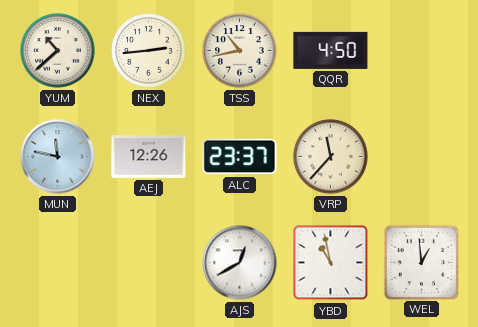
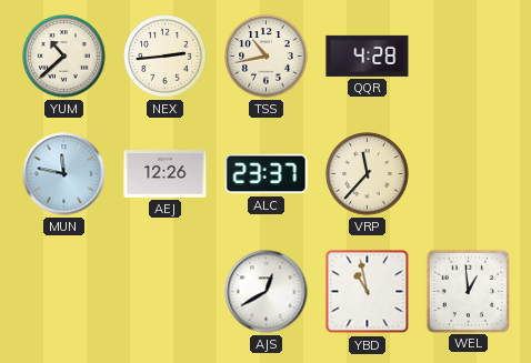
QQR: 4:50 -> 4:28 (368, 56)
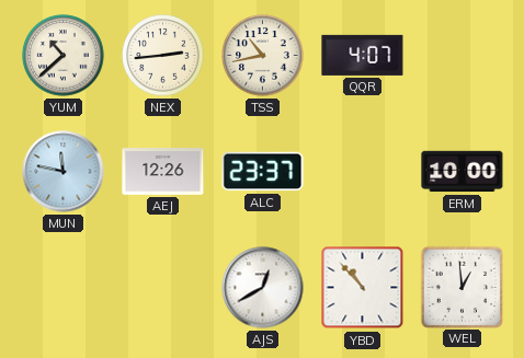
QQR: 4:28 -> 4:07 (363, 55)
VRP: 11:37 -> none (368, 174)
ERM: none -> 10:00 (463, 172)
YBD: 10:58 -> 10:53 (363, 288)
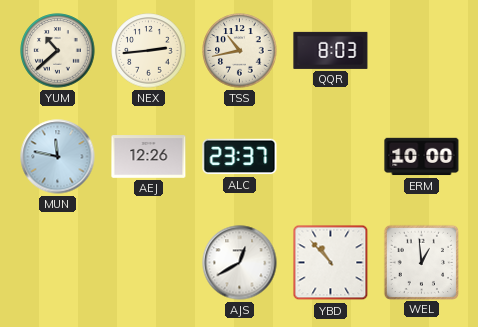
QQR: 4:07 -> 8:03 (331, 50)
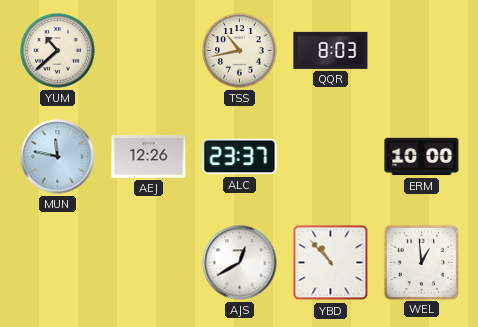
NEX: 2:44 -> none (149, 51)
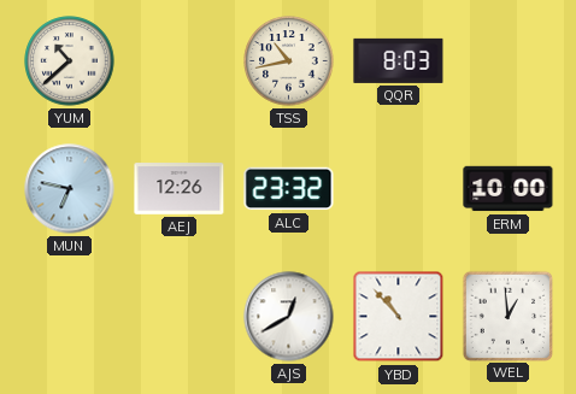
MUN: 11:47 -> 6:47 (70, 189)
ALC: 23:37 -> 23:32 (289, 189)
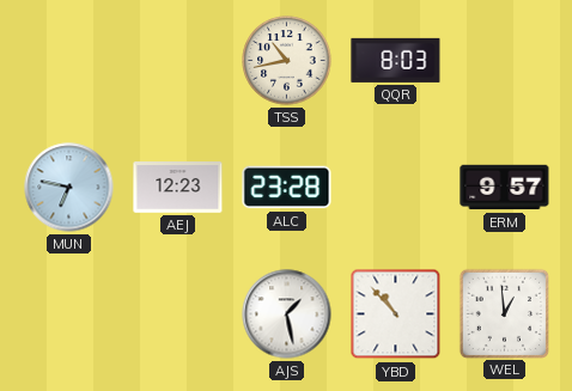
YUM: 10:38 -> none (70, 61)
AEJ: 12:26 -> 12:23 (178, 188)
ALC: 23:32 -> 23:28 (287, 188)
ERM: 10:00 -> 9:57 (505, 188)
AJS: 12:40 -> 1:28 (287, 314)
